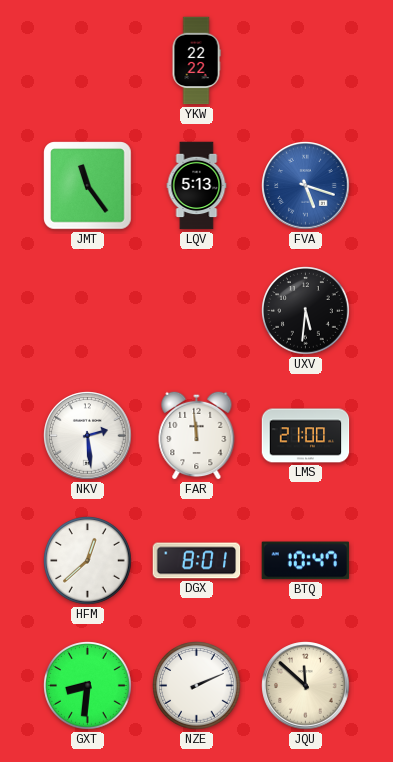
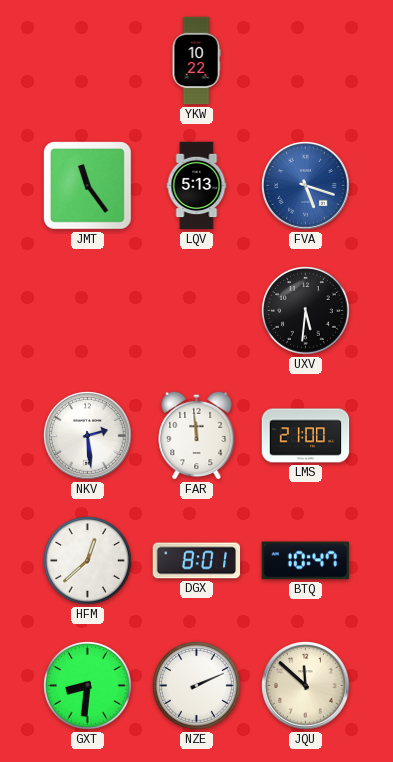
YKW: 22:22 -> 10:22 (196, 61)
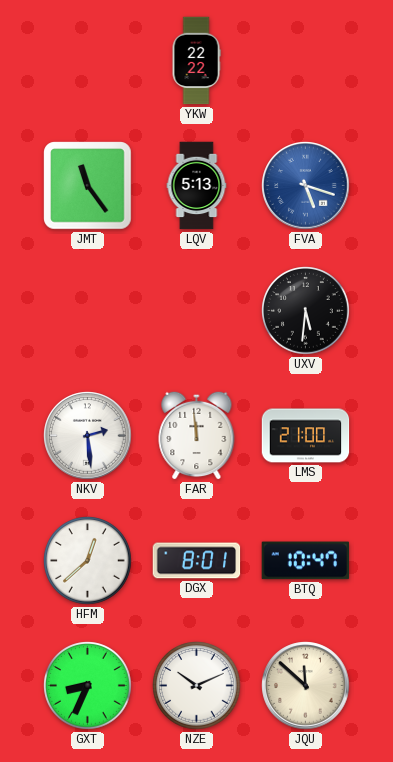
YKW: 10:22 -> 22:22 (196, 61)
GXT: 8:31 -> 8:34 (88, 686)
NZE: 2:11 -> 10:11 (197, 686)
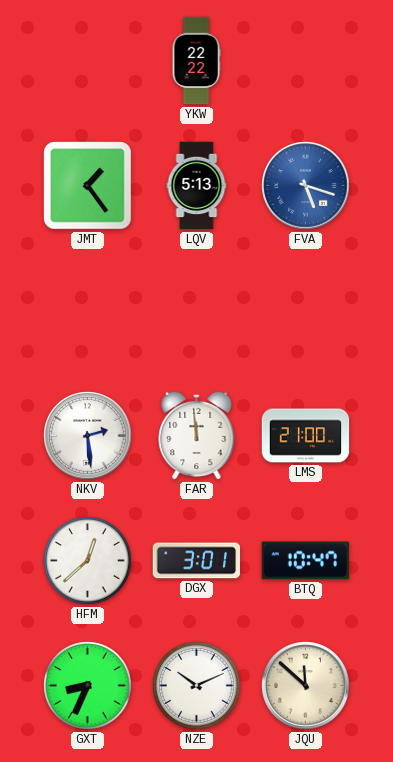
JMT: 11:24 -> 1:24 (88, 186)
UXV: 5:31 -> none (306, 311)
DGX: 8:01 -> 3:01 (197, 561)
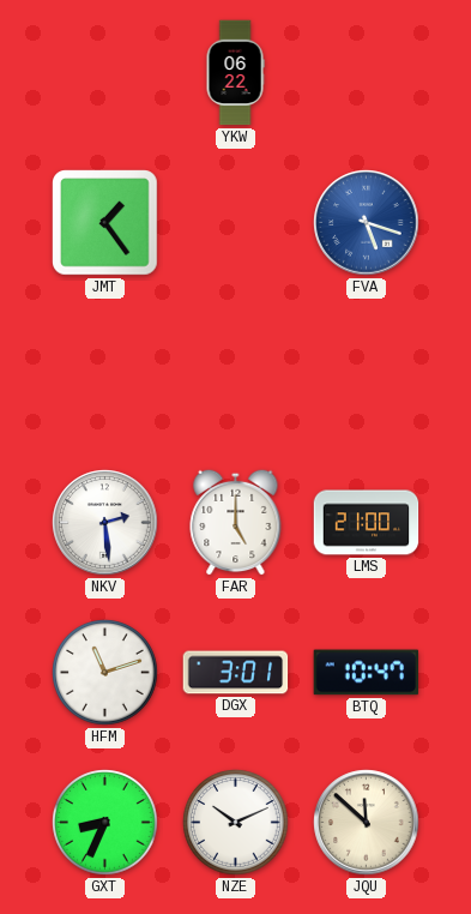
YKW: 22:22 -> 06:22 (235, 73)
LQV: 5:13 -> none (197, 186)
FAR: 11:59 -> 5:00 (236, 522)
HFM: 12:38 -> 11:12 (105, 673)
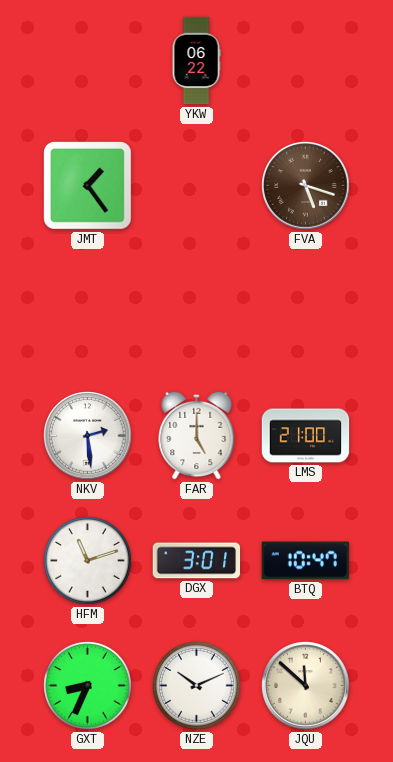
FVA dial: blue -> brown (306, 186)
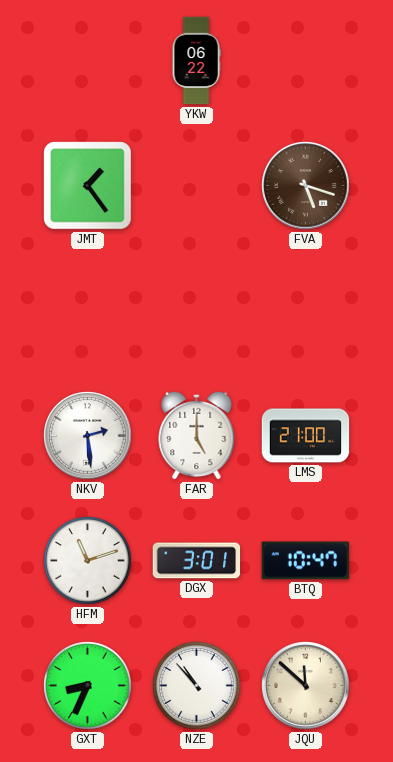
NZE: 10:11 -> 10:53 (197, 686)
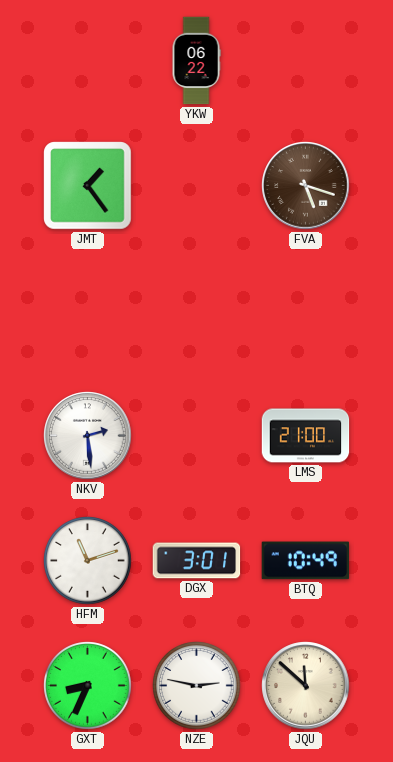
FAR: 5:00 -> none (197, 435)
BTQ: 10:47 -> 10:49 (306, 561)
NZE: 10:53 -> 2:47 (197, 686)
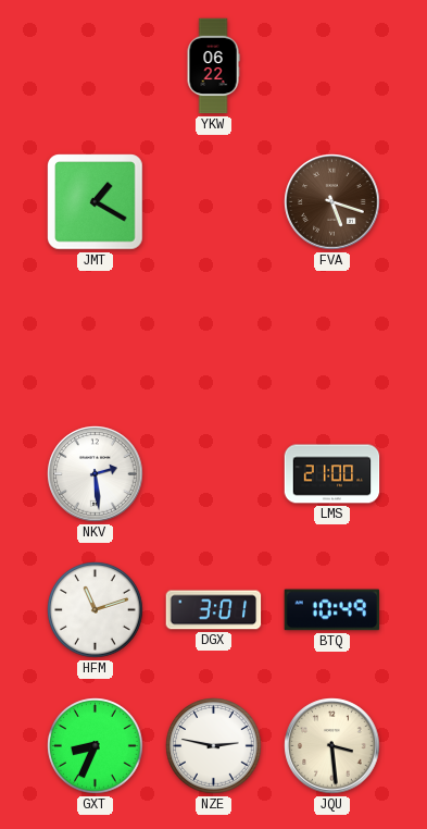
JMT: 1:24 -> 1:20 (96, 202)
JQU: 11:52 -> 3:29 (332, 746)
